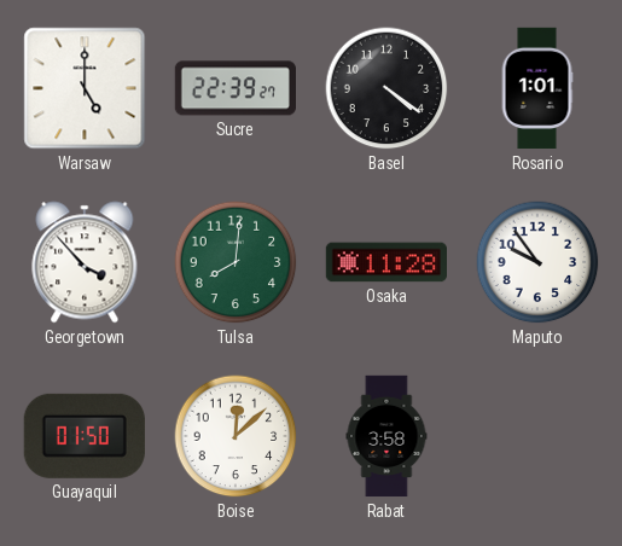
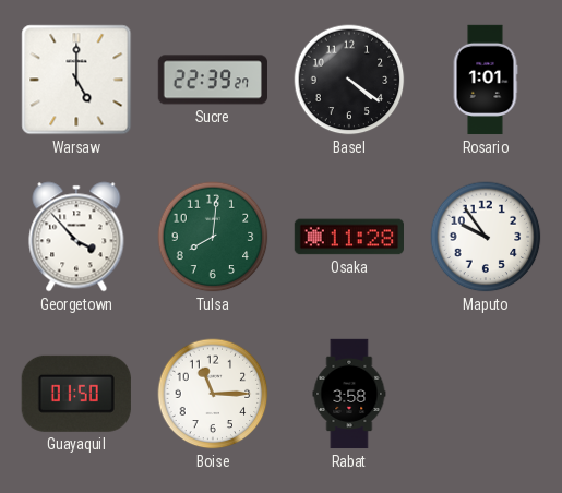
Boise: 12:08 -> 11:15 (213, 394)
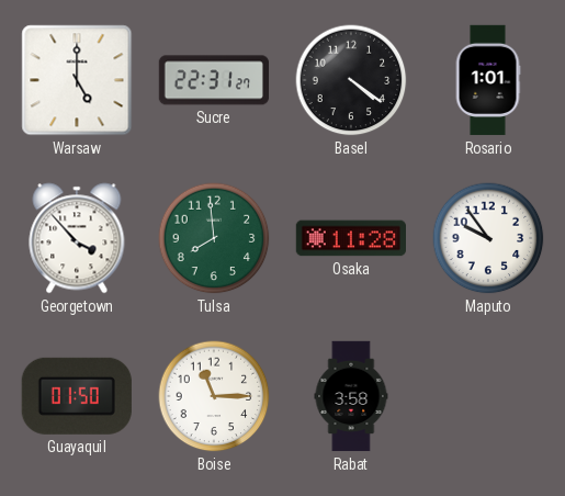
Sucre: 22:39 -> 22:31 (213, 80)
Tulsa: 8:01 -> 7:59 (214, 238)
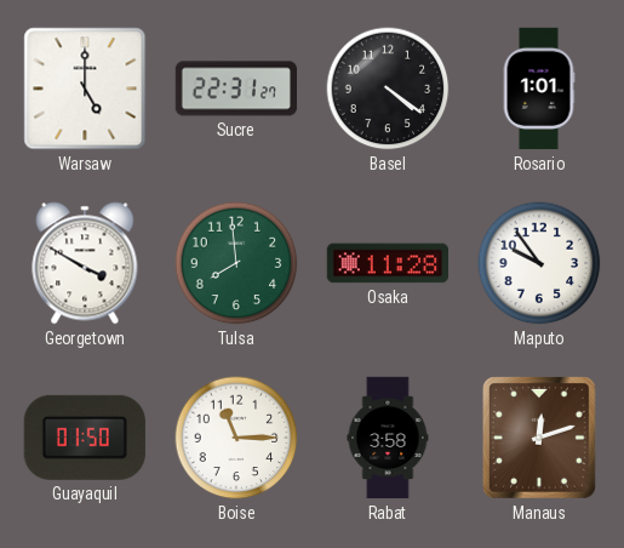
Georgetown: 3:53 -> 3:50 (85, 263)
Manaus: none -> 12:12 (539, 438)
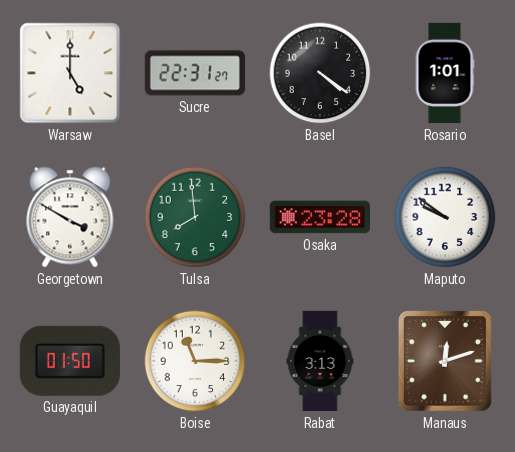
Osaka: 11:28 -> 23:28 (319, 217)
Maputo: 9:54 -> 9:51 (445, 217)
Rabat: 3:58 -> 3:13 (320, 361)
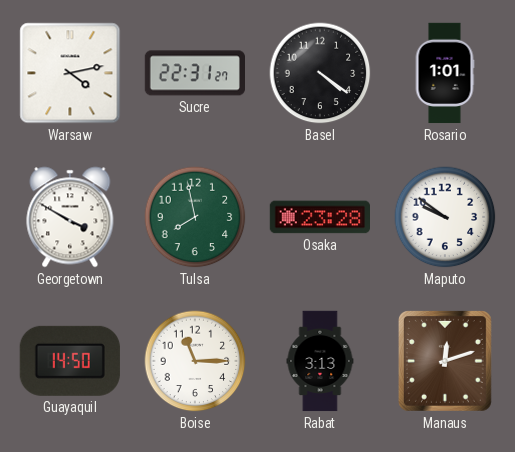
Warsaw: 5:00 -> 4:13 (70, 73)
Tulsa: 7:59 -> 7:58 (195, 217)
Guayaquil: 01:50 -> 14:50 (70, 361)
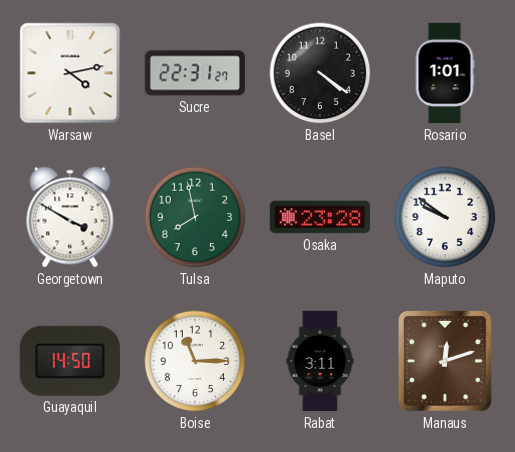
Rabat: 3:13 -> 3:11 (320, 361)
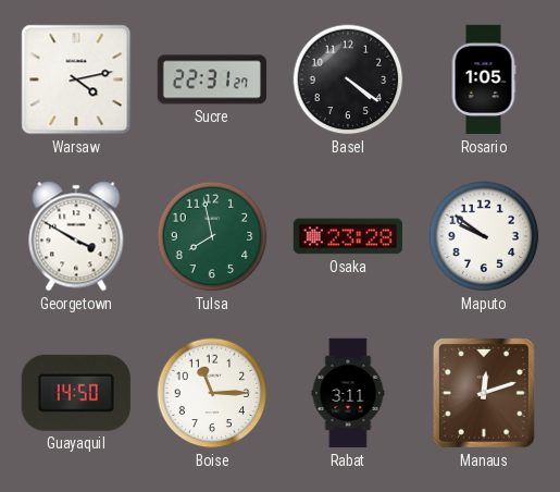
Rosario: 1:01 -> 1:05 (484, 79)
